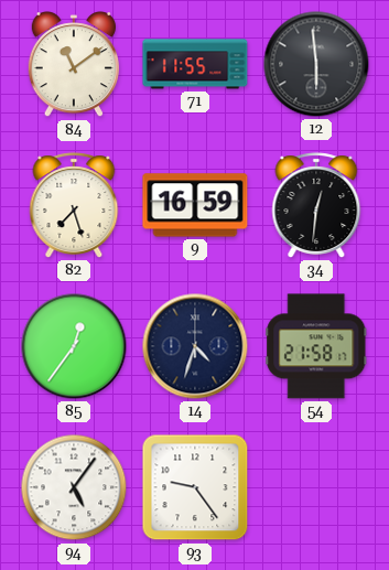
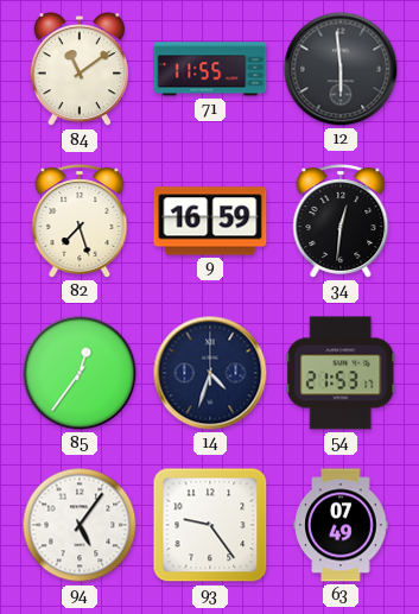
54: 21:58 -> 21:53 (341, 373)
63: none -> 07:49 (341, 525)
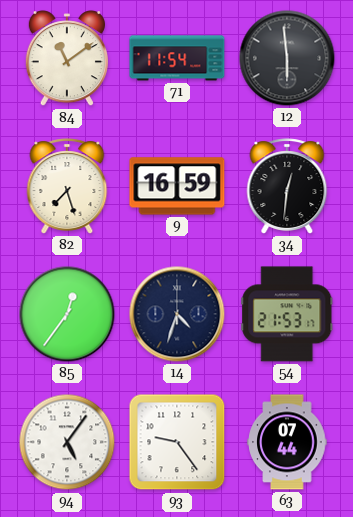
71: 11:55 -> 11:54 (177, 58)
63: 07:49 -> 07:44 (287, 442)
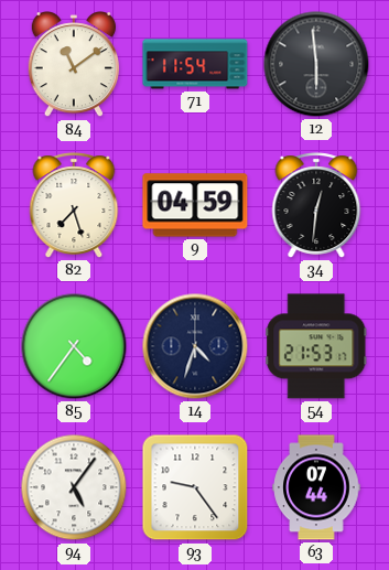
9: 16:59 -> 04:59 (195, 205)
85: 12:36 -> 4:36 (74, 346)
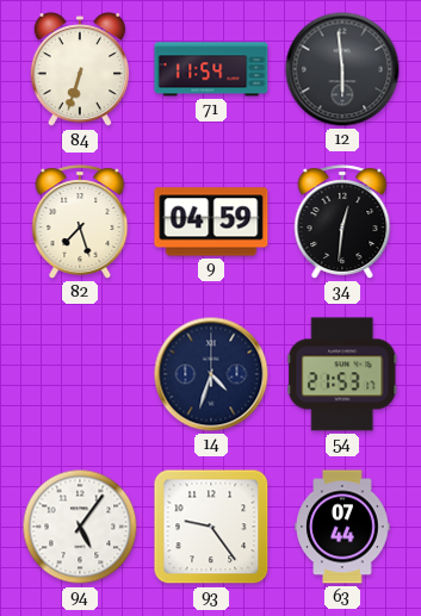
84: 11:09 -> 6:33 (80, 70)
85: 4:36 -> none (74, 346)
